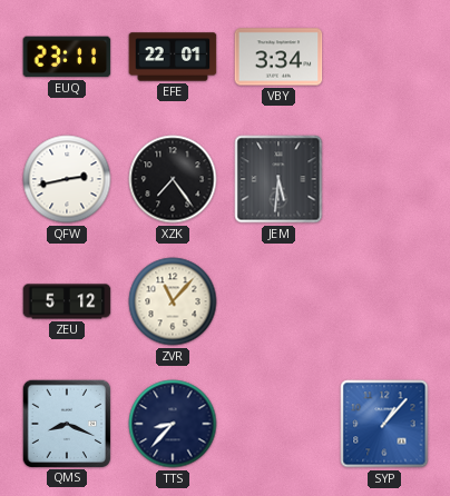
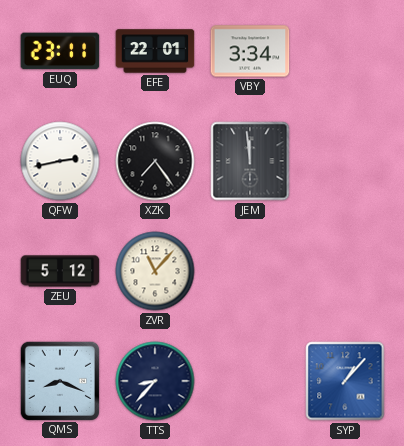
JEM: 5:31 -> 11:59 (250, 161)
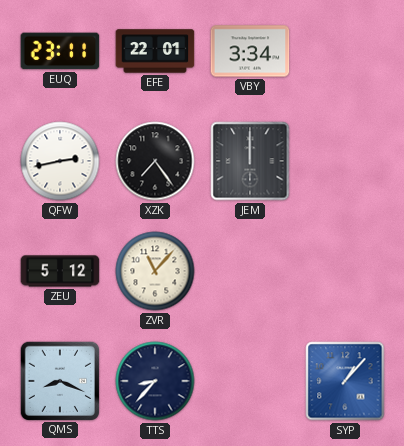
JEM: 11:59 -> 12:00 (250, 161)
